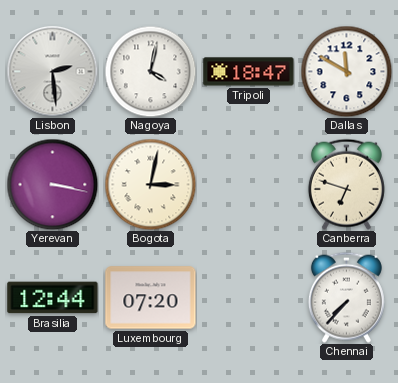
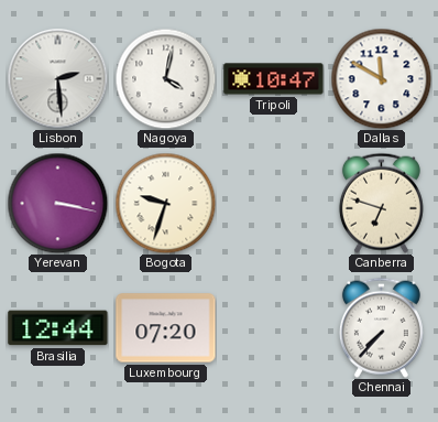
Tripoli: 18:47 -> 10:47 (274, 79)
Bogota: 3:02 -> 9:33 (165, 203)
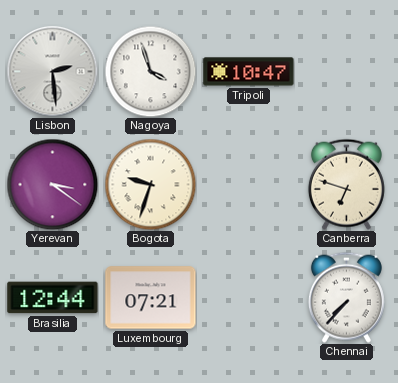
Nagoya: 4:02 -> 3:57 (150, 71)
Dallas: 11:50 -> none (381, 78)
Yerevan: 3:17 -> 3:21 (52, 184)
Luxembourg: 07:20 -> 07:21 (151, 298)
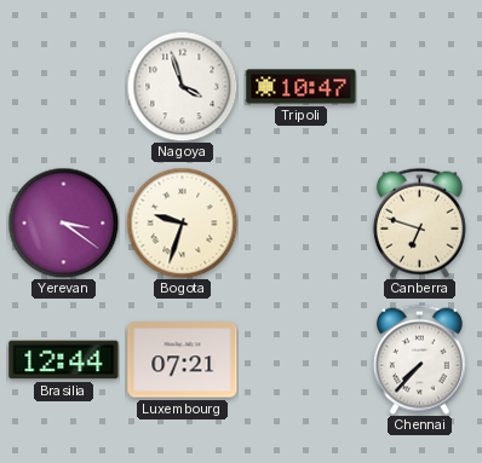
Lisbon: 2:29 -> none (52, 71)
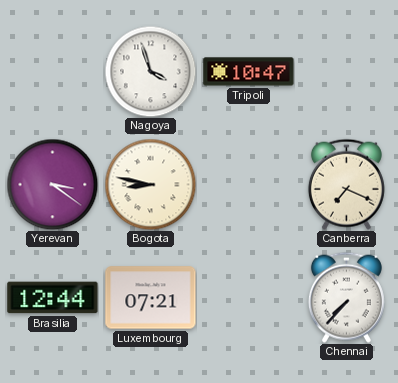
Bogota: 9:33 -> 8:47 (150, 184)
Canberra: 6:48 -> 7:19 (346, 184)
